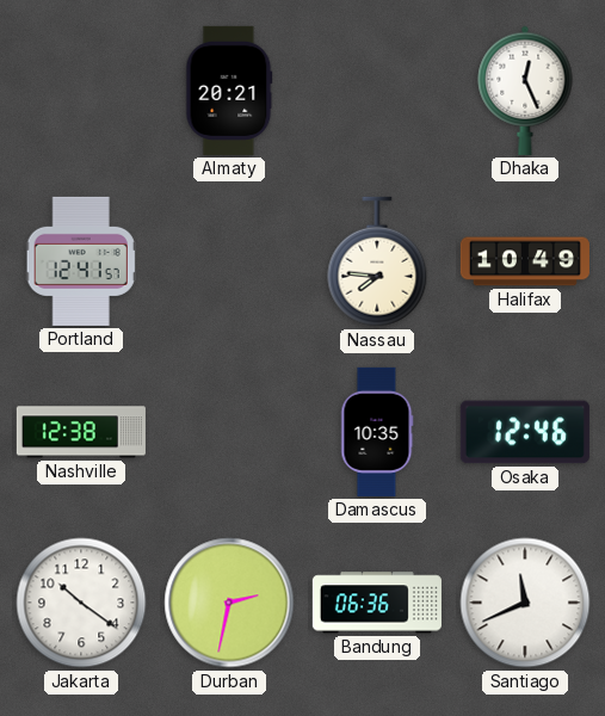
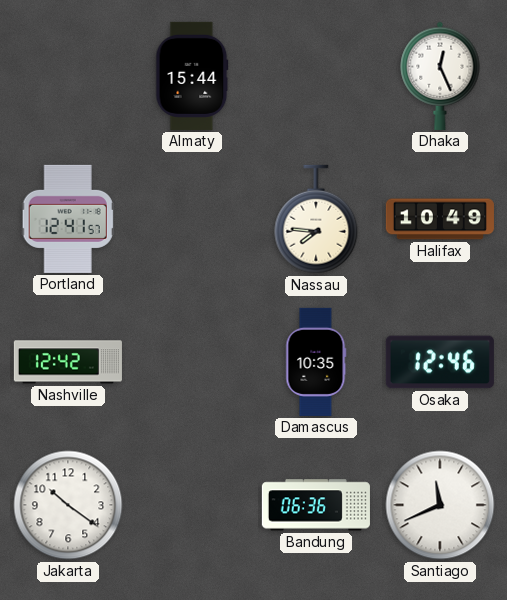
Almaty: 20:21 -> 15:44 (192, 76)
Nashville: 12:38 -> 12:42 (68, 362)
Durban: 2:32 -> none (229, 603)
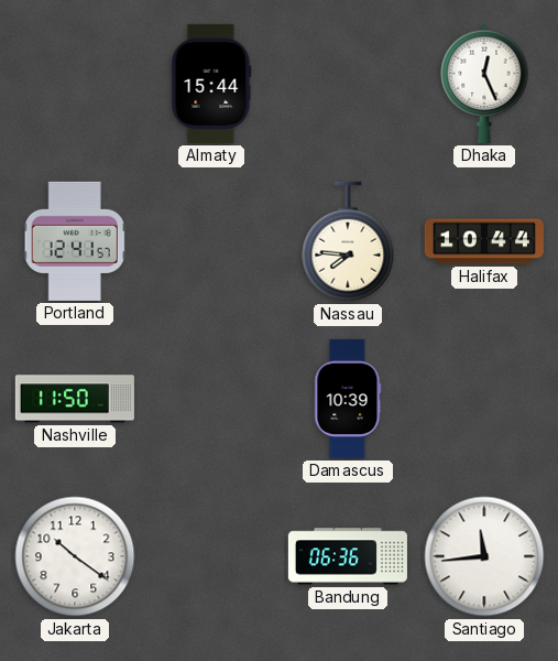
Halifax: 10:49 -> 10:44 (484, 241)
Nashville: 12:42 -> 11:50 (75, 399)
Damascus: 10:35 -> 10:39 (348, 399)
Osaka: 12:46 -> none (440, 362)
Santiago: 11:41 -> 11:44 (484, 556)
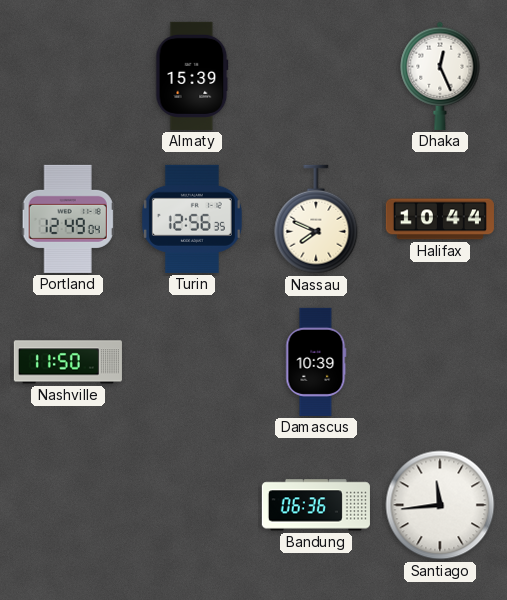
Almaty: 15:44 -> 15:39 (192, 76)
Portland: 12:41 -> 12:49 (68, 219)
Turin: none -> 12:56 (192, 219)
Nassau: 7:46 -> 7:49 (316, 219)
Jakarta: 10:21 -> none (75, 556)
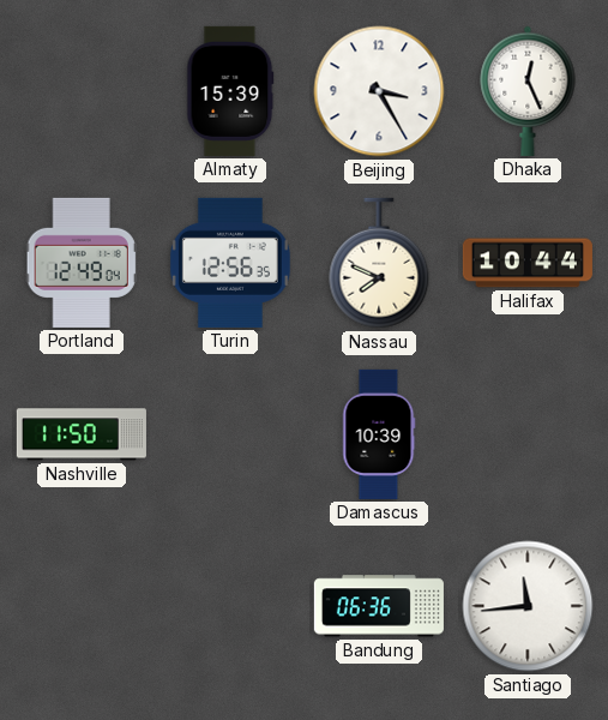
Beijing: none -> 3:25 (379, 91)
